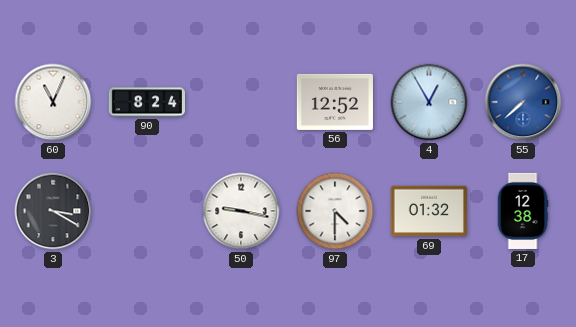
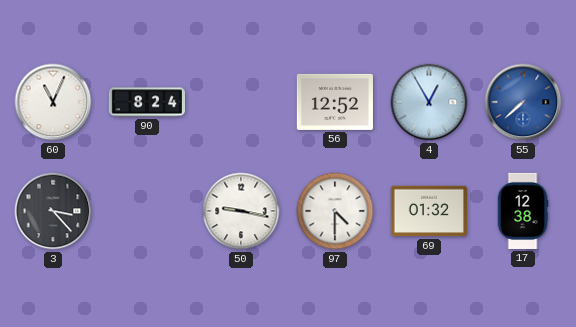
3: 3:20 -> 3:23 (53, 211)
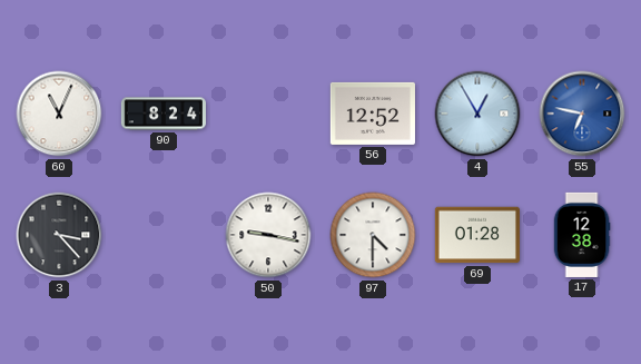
55: 7:38 -> 6:47 (582, 114)
69: 01:32 -> 01:28 (477, 235)
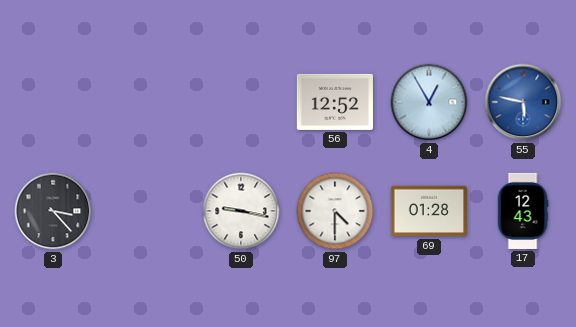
60: 11:04 -> none (59, 114)
90: 8:24 -> none (162, 114)
55: 6:47 -> 5:47 (523, 102)
17: 12:38 -> 12:43 (523, 211)
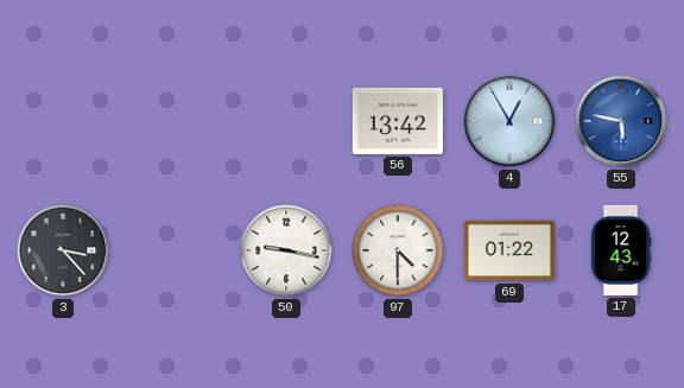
56: 12:52 -> 13:42 (398, 121)
69: 01:28 -> 01:22 (509, 250)
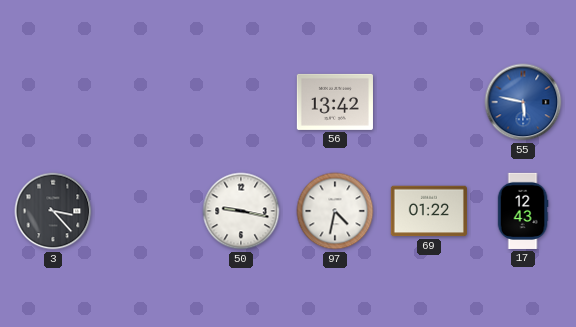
4: 12:55 -> none (509, 121)
97: 4:30 -> 4:32 (335, 211)
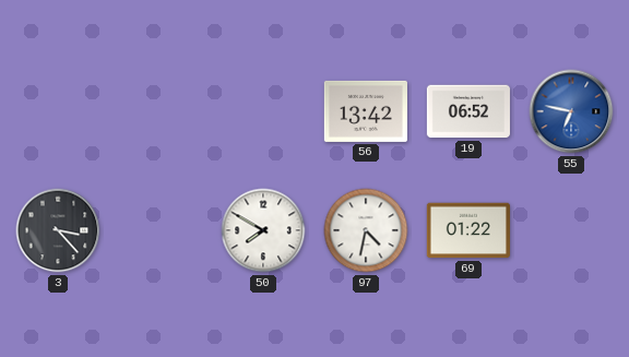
19: none -> 06:52 (468, 111)
55: 5:47 -> 6:47 (571, 111)
50: 9:17 -> 7:50 (263, 230)
17: 12:43 -> none (523, 211)
